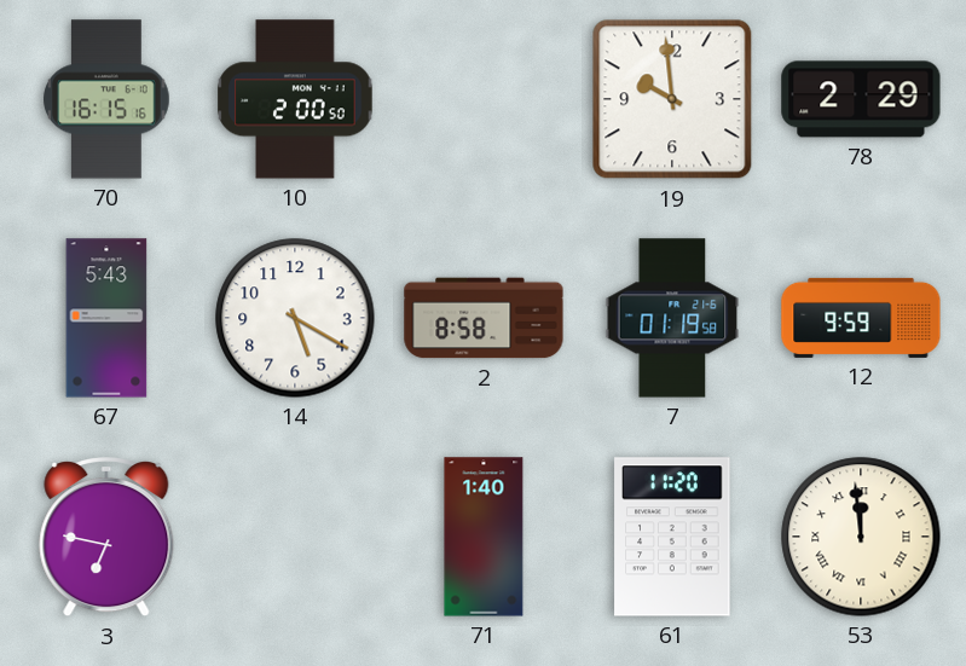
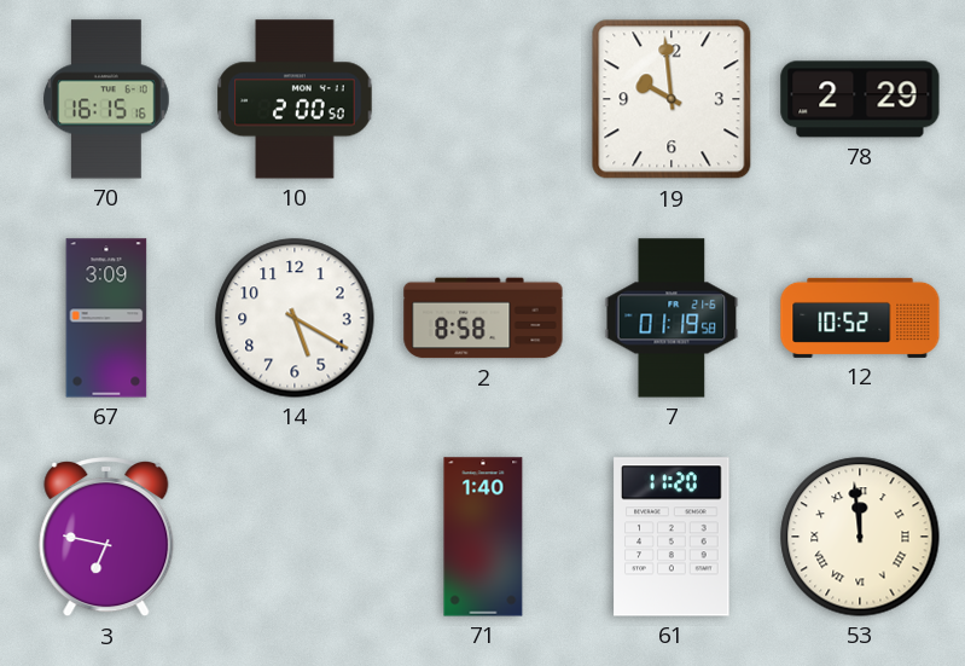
67: 5:43 -> 3:09 (106, 318)
12: 9:59 -> 10:52 (860, 318)
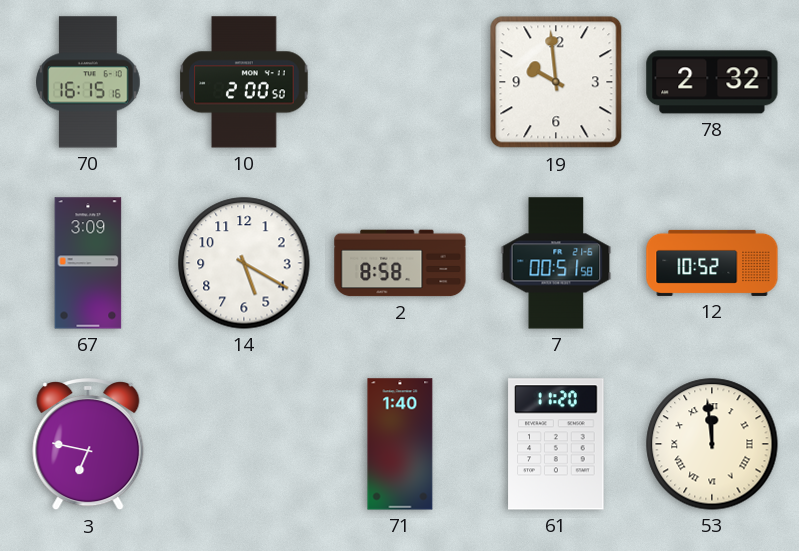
78: 2:29 -> 2:32 (712, 82)
7: 01:19 -> 00:51 (556, 263)
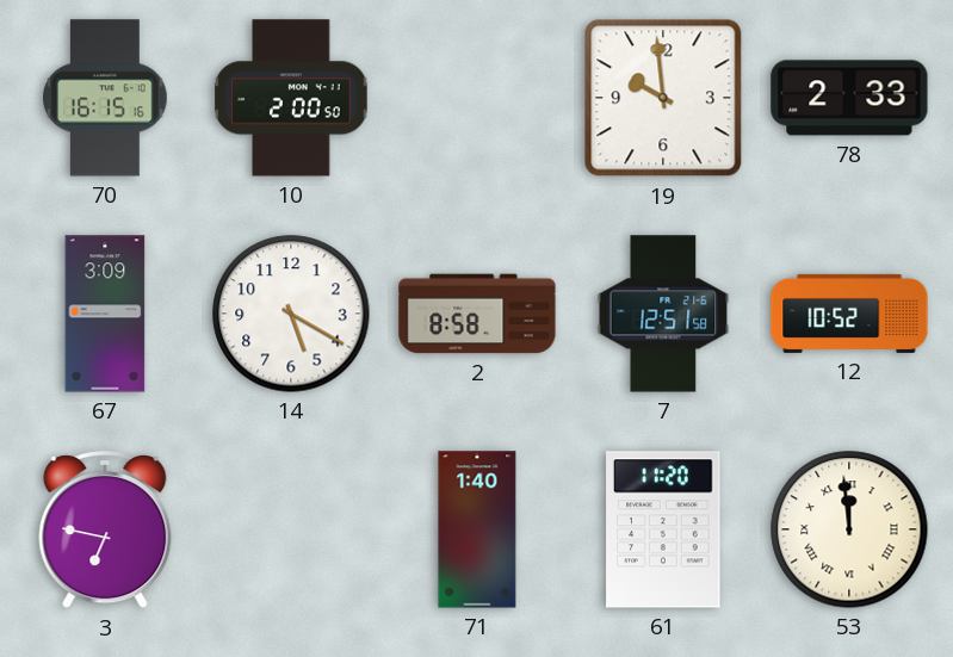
78: 2:32 -> 2:33 (849, 98)
7: 00:51 -> 12:51 (663, 314)
